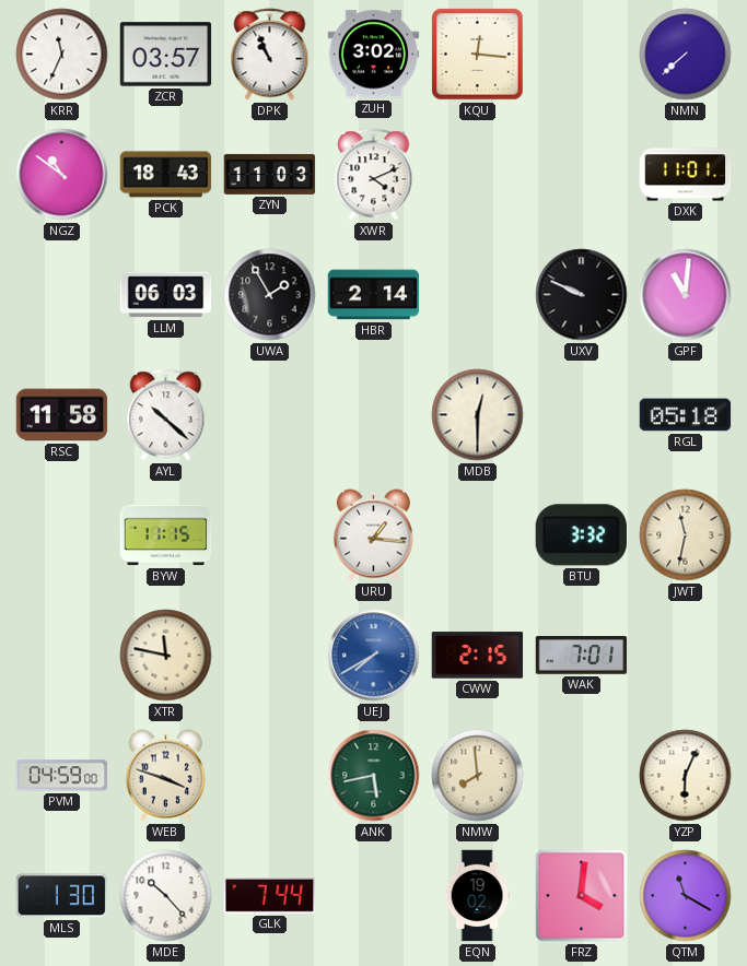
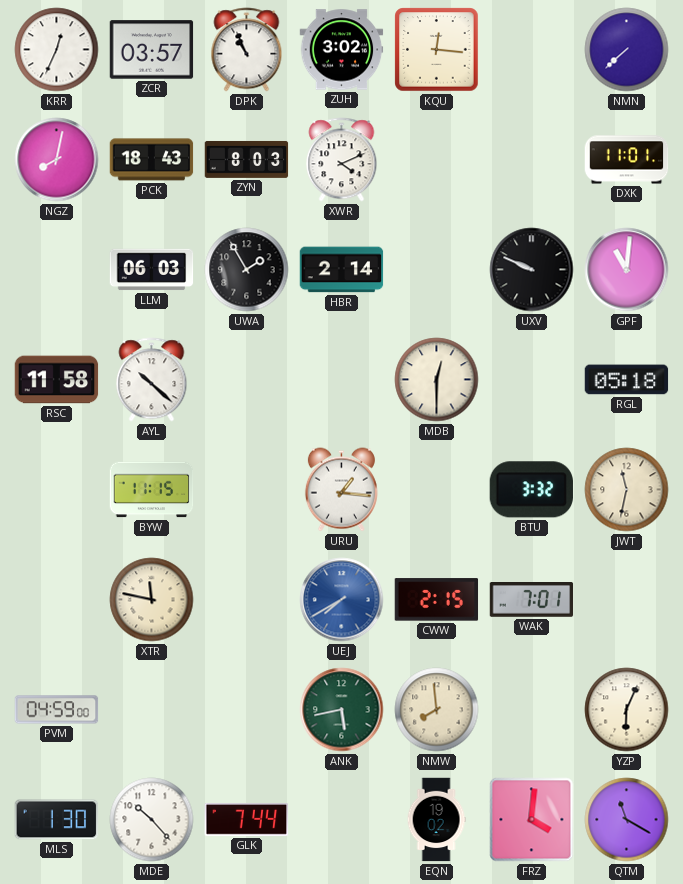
KRR: 11:34 -> 12:34 (57, 50)
NGZ: 10:51 -> 8:02 (57, 160)
ZYN: 11:03 -> 8:03 (247, 159)
WEB: 3:48 -> none (165, 776)
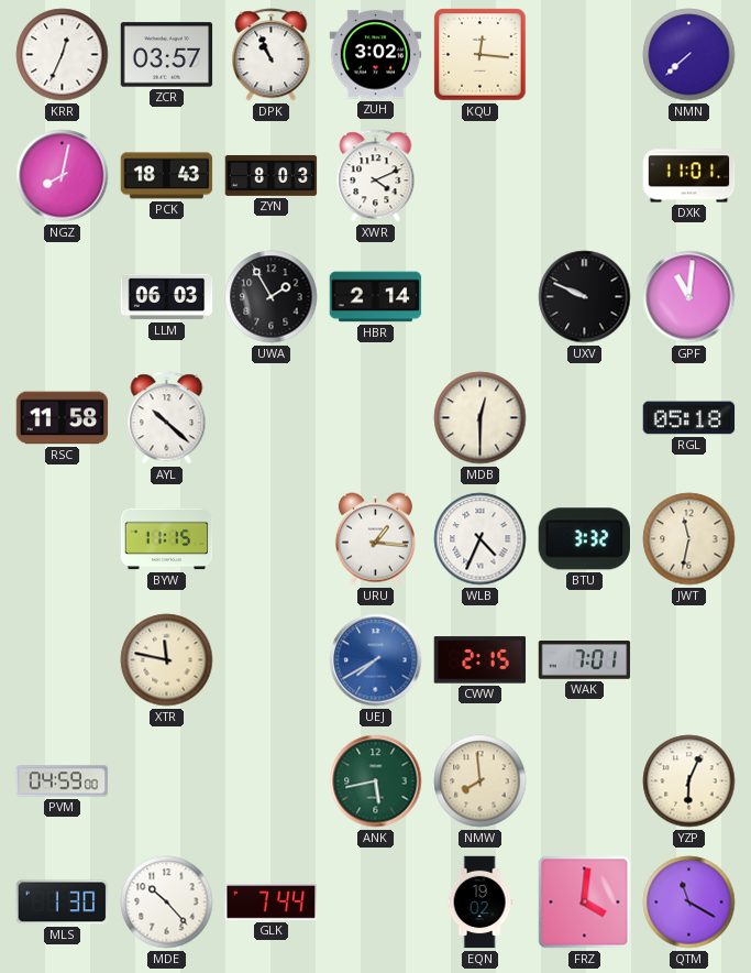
WLB: none -> 4:34 (481, 539)
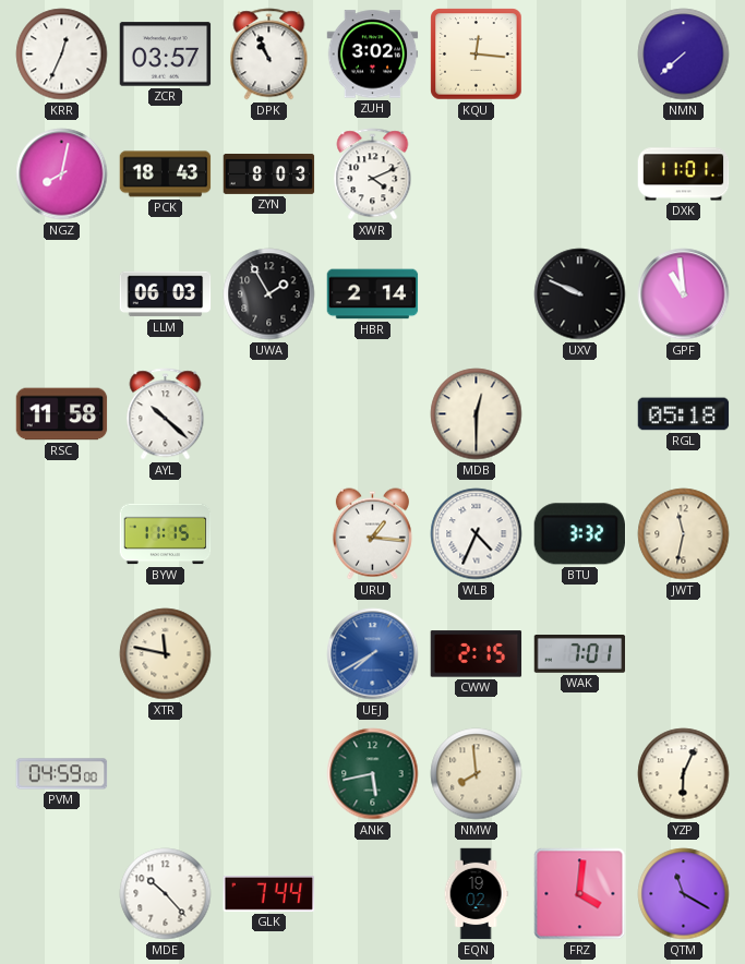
GPF: 11:01 -> 10:59 (684, 294)
MLS: 1:30 -> none (63, 903)
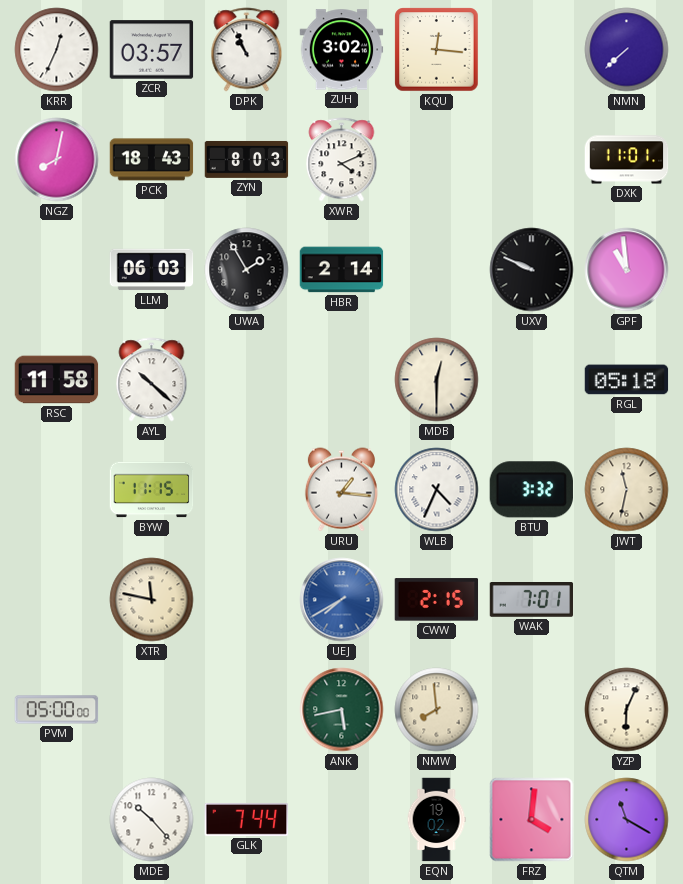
PVM: 04:59 -> 05:00 (57, 710)
